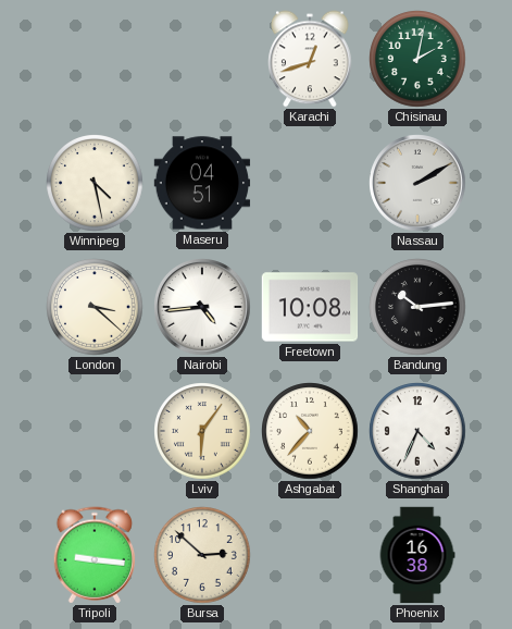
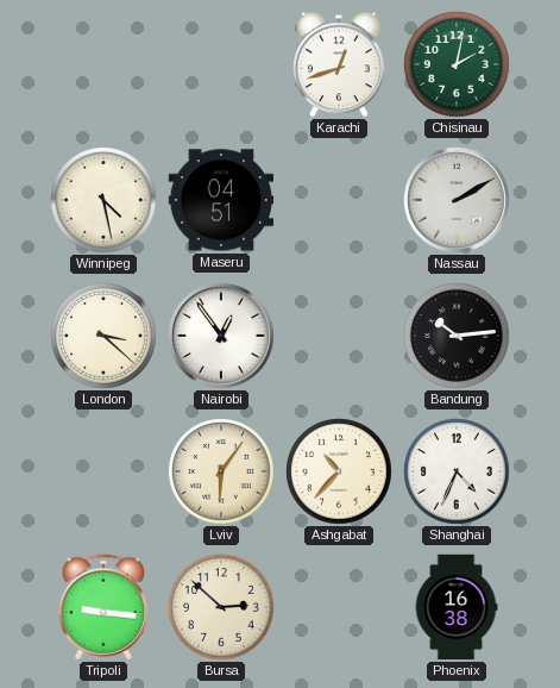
Nairobi: 4:44 -> 12:54 (221, 336)
Freetown: 10:08 -> none (310, 307)
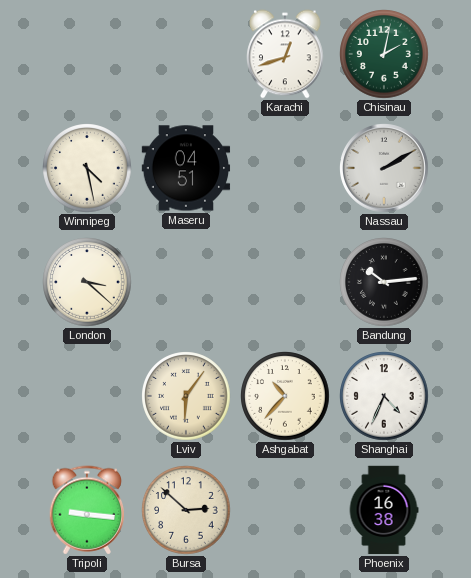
Nairobi: 12:54 -> none (221, 336)
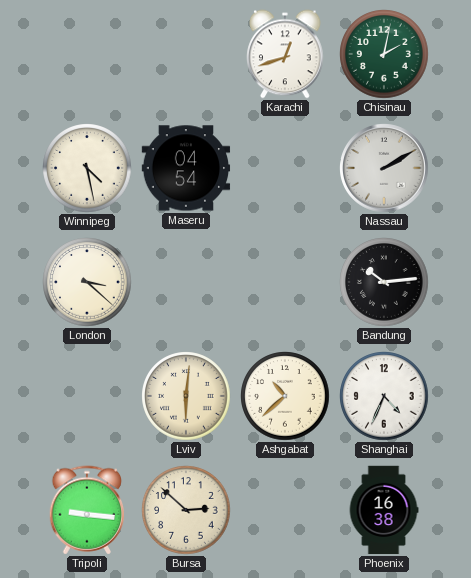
Maseru: 04:51 -> 04:54 (186, 168)
Lviv: 6:06 -> 6:01 (186, 396)
Ashgabat: 10:37 -> 10:38 (285, 396)
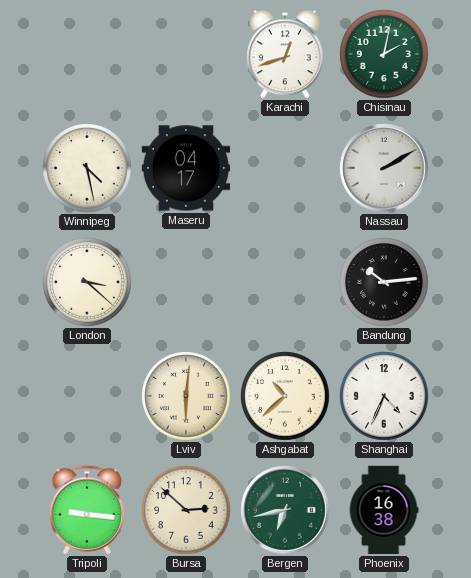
Maseru: 04:54 -> 04:17 (186, 168)
Bergen: none -> 6:43 (285, 510)
